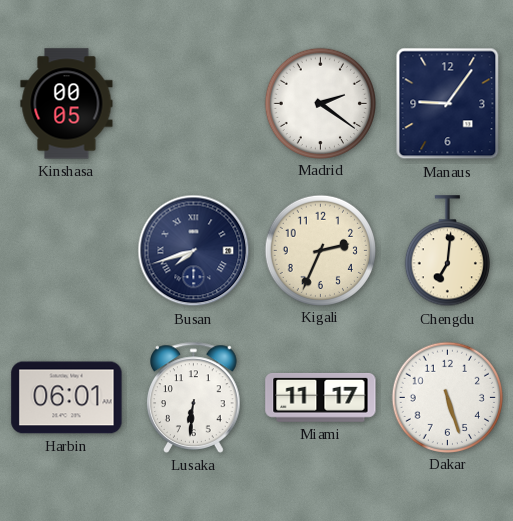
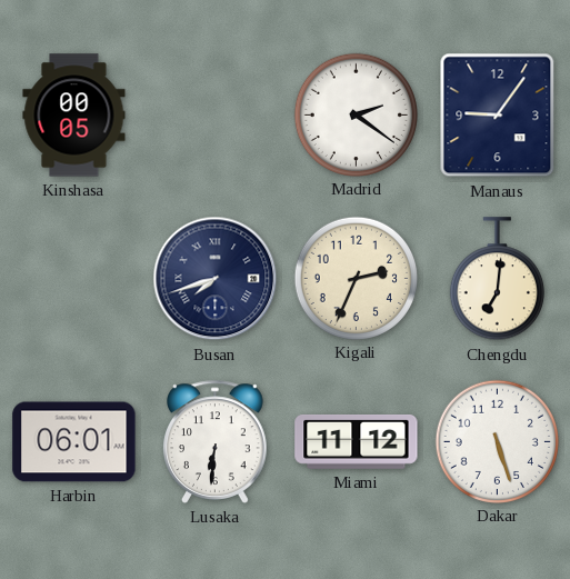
Miami: 11:17 -> 11:12 (357, 441)
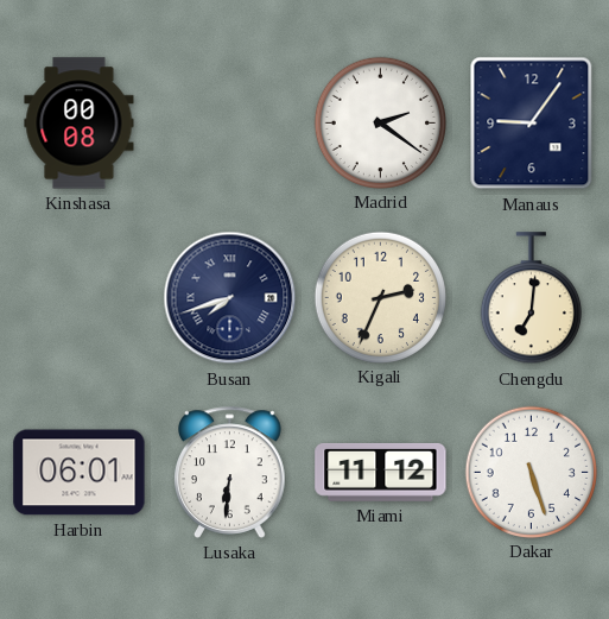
Kinshasa: 00:05 -> 00:08 (80, 124)
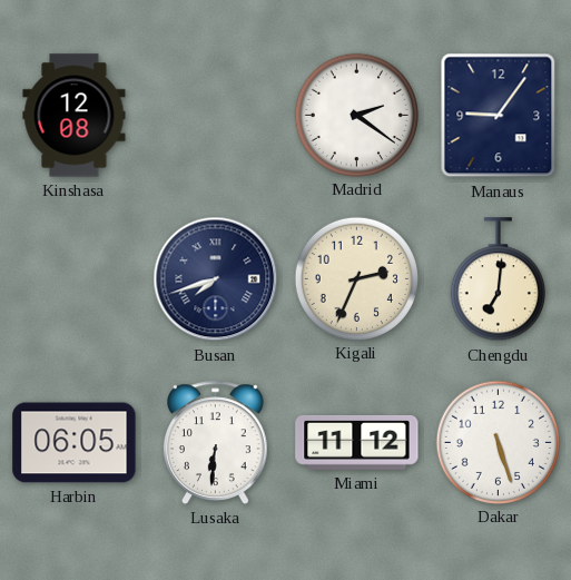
Kinshasa: 00:08 -> 12:08 (75, 116)
Harbin: 06:01 -> 06:05 (75, 443)
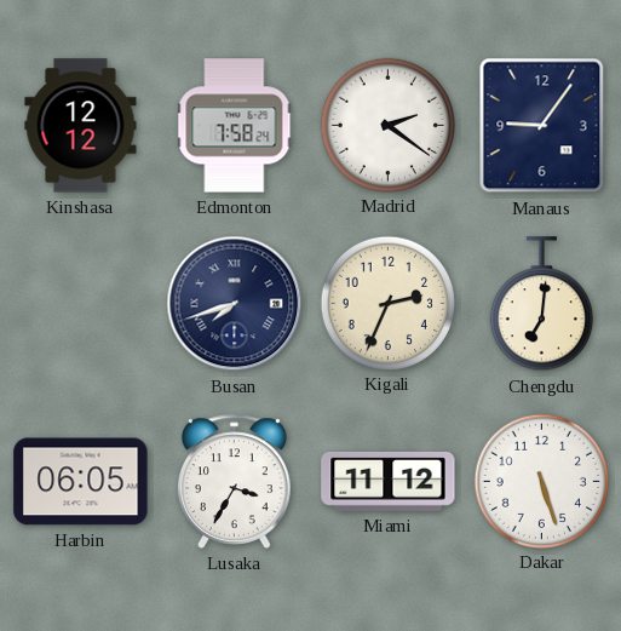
Kinshasa: 12:08 -> 12:12 (81, 126)
Edmonton: none -> 7:58 (235, 126)
Lusaka: 6:31 -> 3:35 (235, 481)
